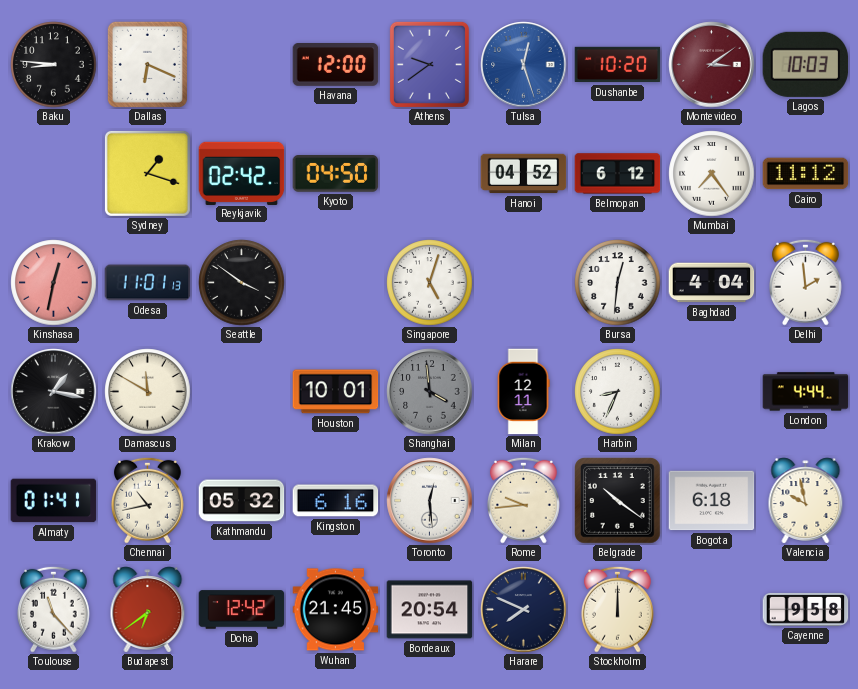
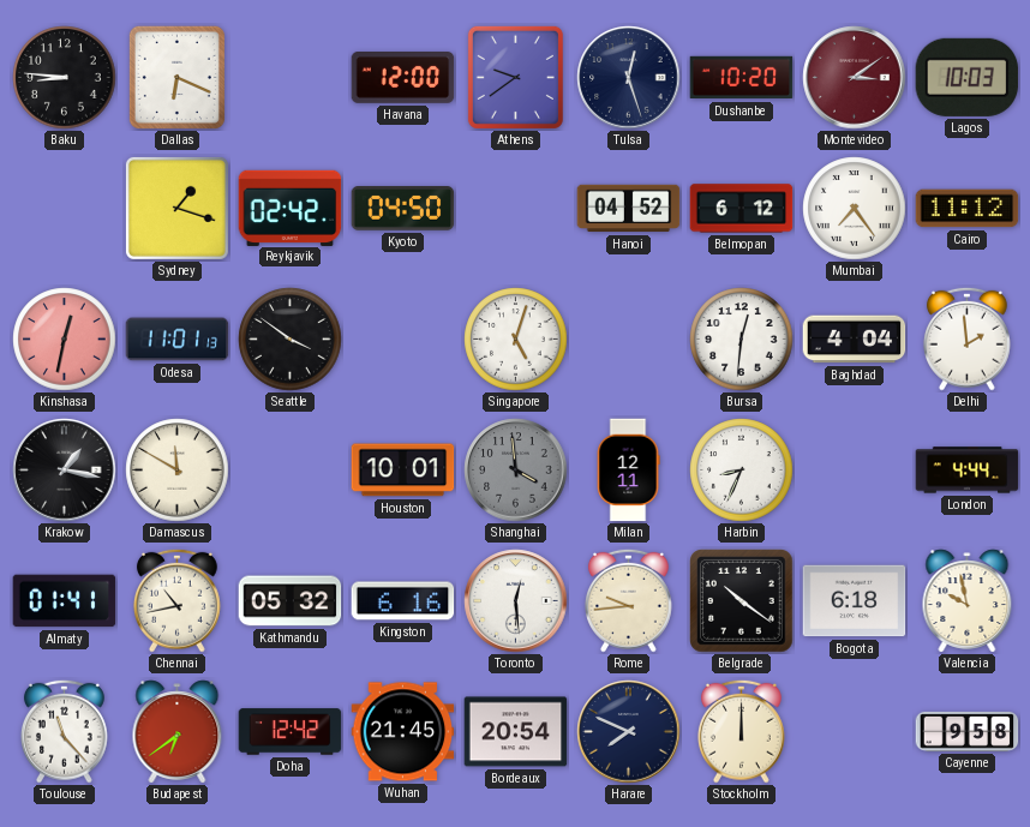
Tulsa dial: blue -> navy (629, 78)
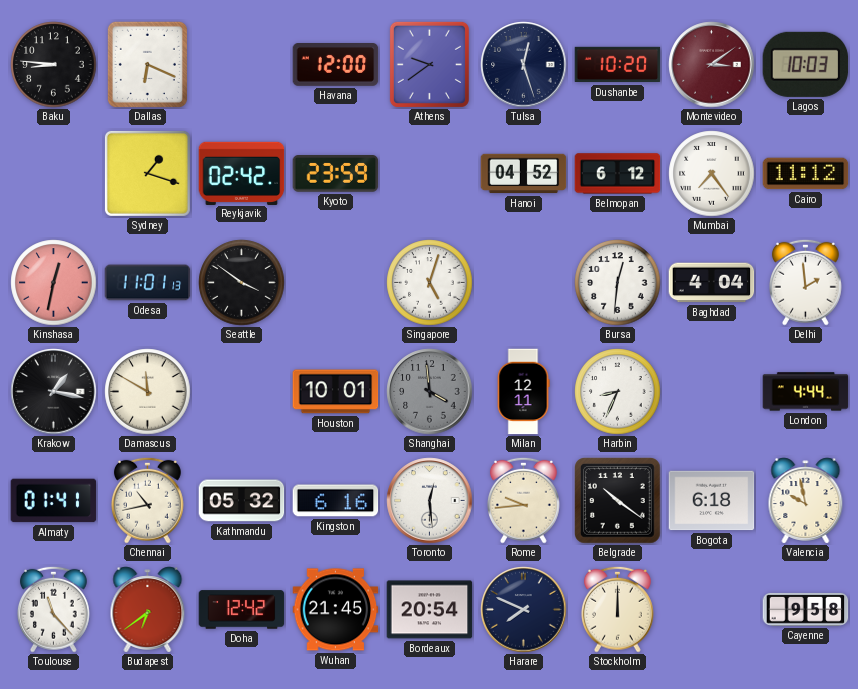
Kyoto: 04:50 -> 23:59 (336, 174)
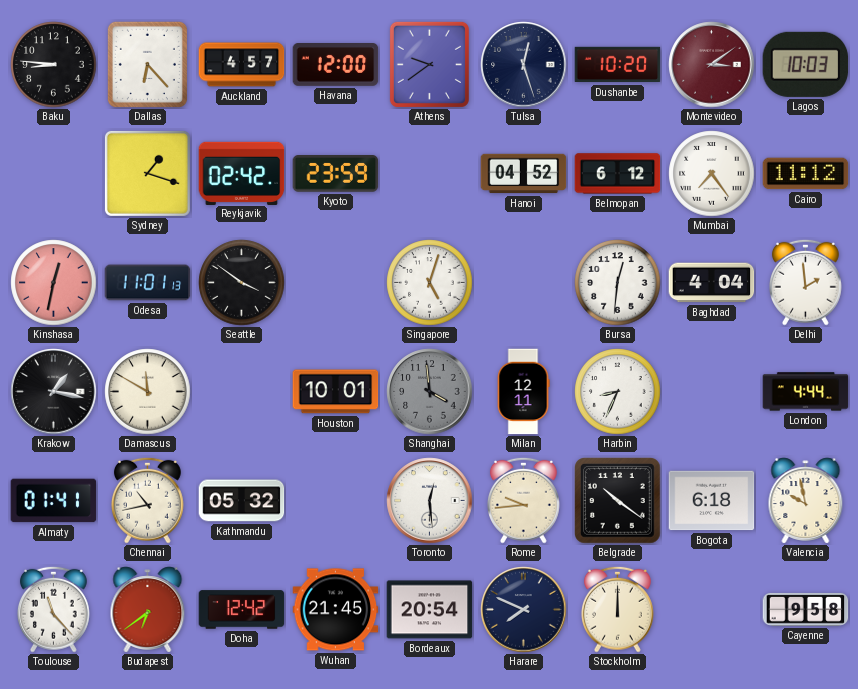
Dallas: 6:19 -> 6:23 (147, 64)
Auckland: none -> 4:57 (242, 65)
Kingston: 6:16 -> none (336, 501)
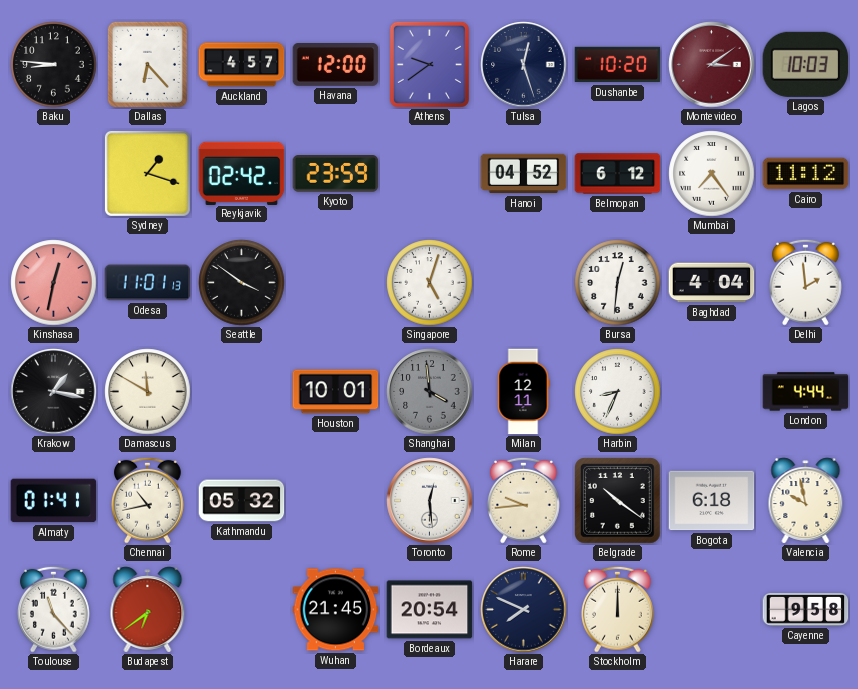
Doha: 12:42 -> none (242, 610)
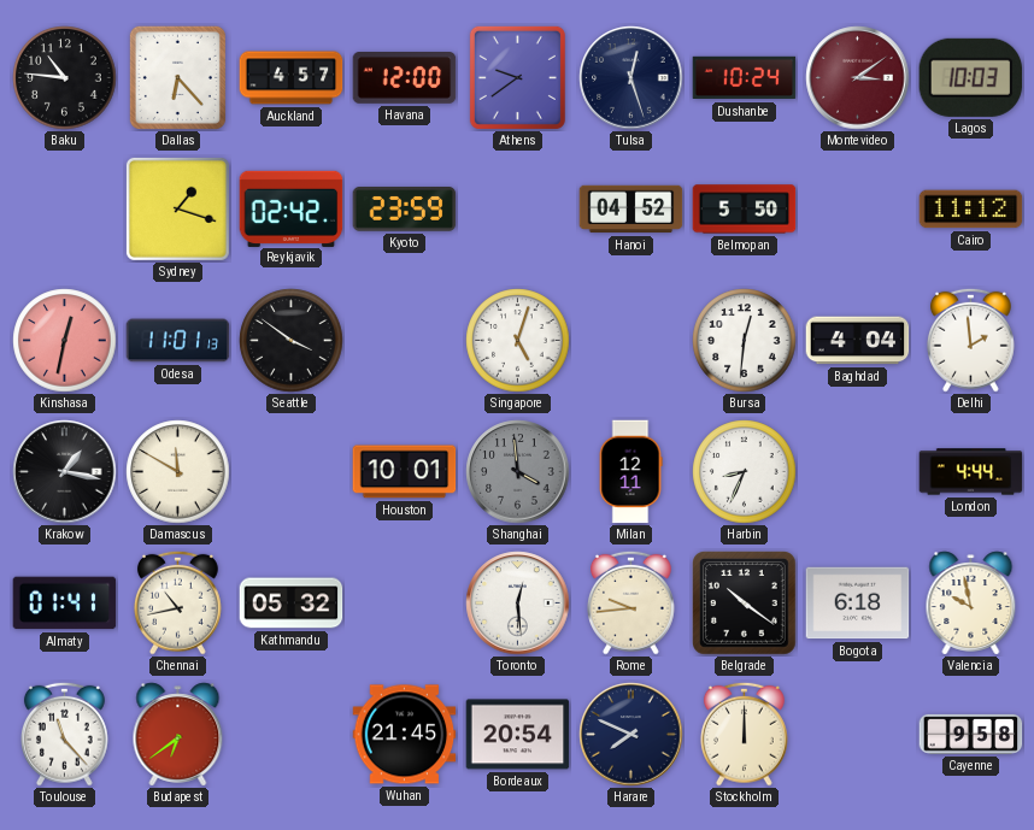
Baku: 8:46 -> 10:46 (65, 78)
Dushanbe: 10:20 -> 10:24 (745, 78)
Belmopan: 6:12 -> 5:50 (745, 210)
Mumbai: 7:24 -> none (712, 174)
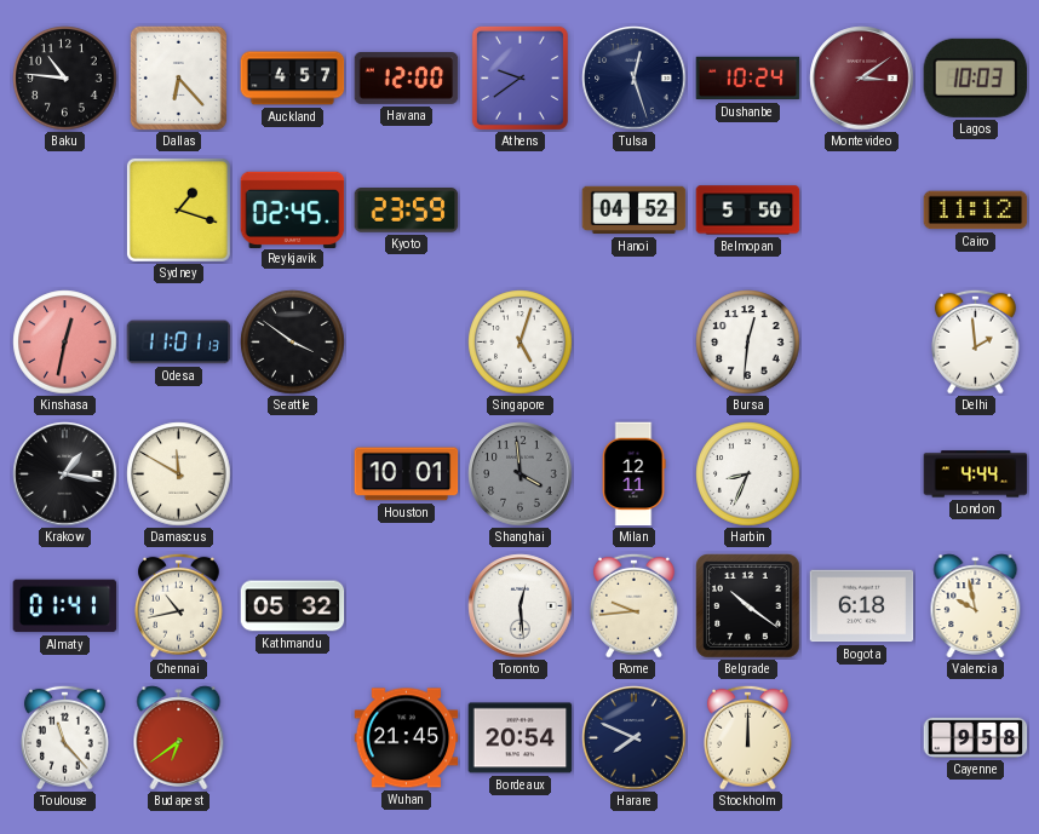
Reykjavik: 02:42 -> 02:45 (293, 209)
Baghdad: 4:04 -> none (858, 341)
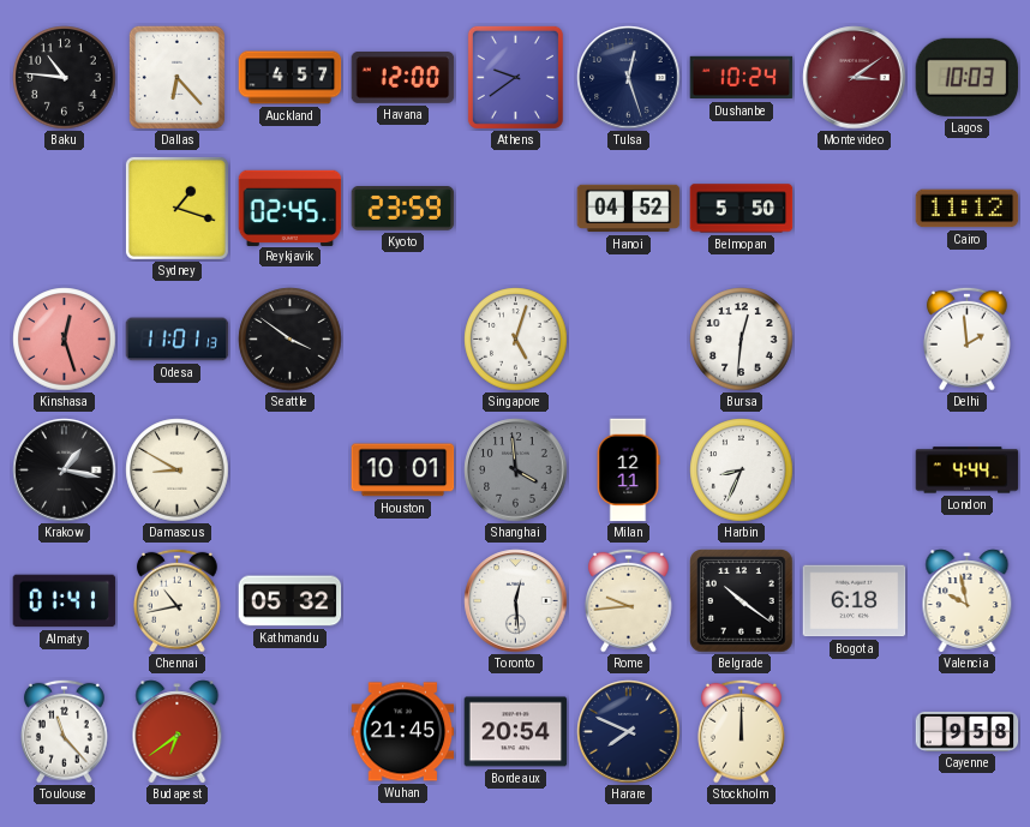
Kinshasa: 12:32 -> 12:27 (65, 340)
Damascus: 11:50 -> 8:50 (178, 471)
